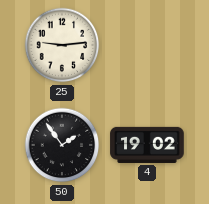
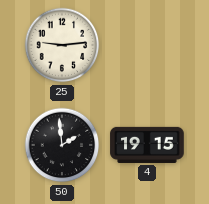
50: 1:54 -> 1:59 (62, 145)
4: 19:02 -> 19:15 (147, 145)
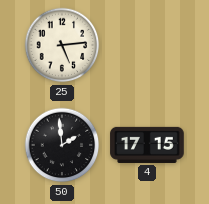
25: 9:14 -> 5:14 (62, 45)
4: 19:15 -> 17:15 (147, 145)
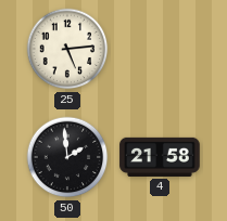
4: 17:15 -> 21:58 (160, 157)
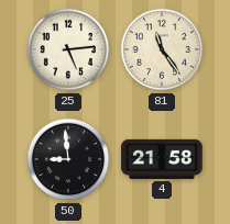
81: none -> 11:24 (162, 49)
50: 1:59 -> 8:59 (68, 159)
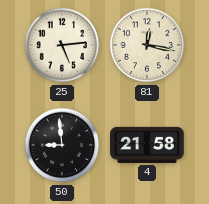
81: 11:24 -> 12:17 (147, 45)
